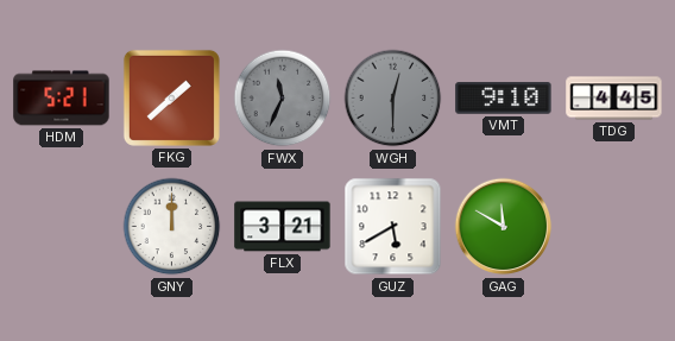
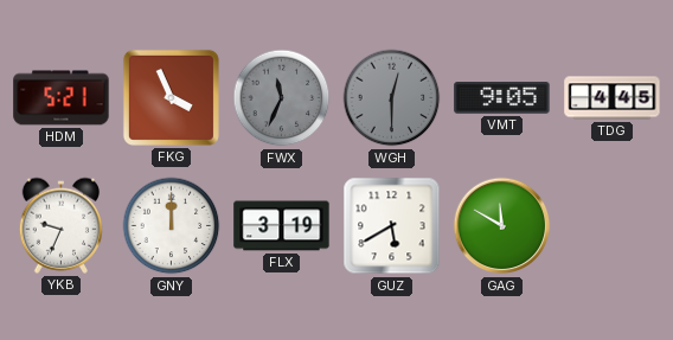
FKG: 1:38 -> 3:56 (171, 97)
VMT: 9:10 -> 9:05 (502, 98)
YKB: none -> 9:34 (62, 225)
FLX: 3:21 -> 3:19 (282, 226)
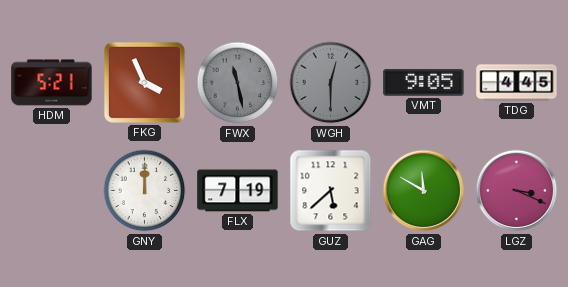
FWX: 11:34 -> 11:28 (238, 83)
YKB: 9:34 -> none (62, 225)
FLX: 3:19 -> 7:19 (238, 191)
GUZ: 5:40 -> 5:38 (331, 191)
LGZ: none -> 3:19 (517, 191)
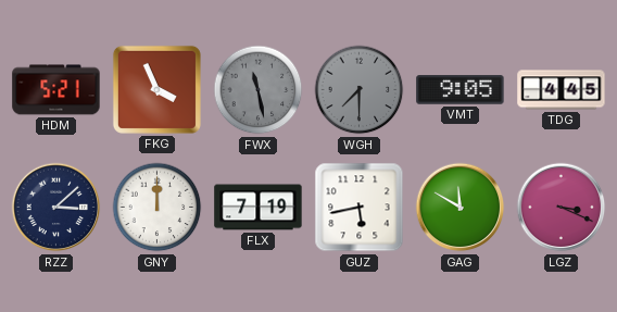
WGH: 12:30 -> 7:30 (360, 90)
RZZ: none -> 3:08 (56, 208)
GUZ: 5:38 -> 5:43 (360, 208)
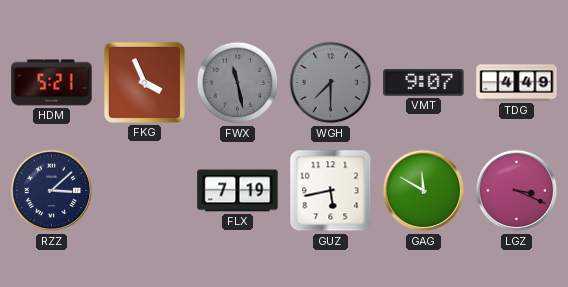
VMT: 9:05 -> 9:07 (424, 83)
TDG: 4:45 -> 4:49 (517, 83)
GNY: 12:00 -> none (158, 208)
